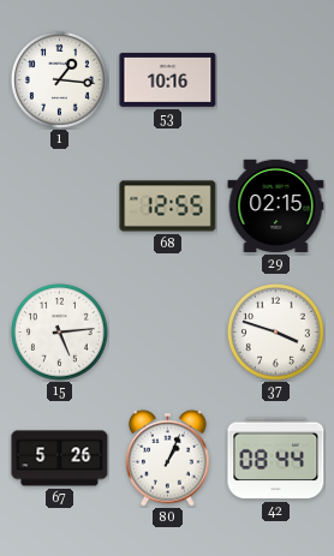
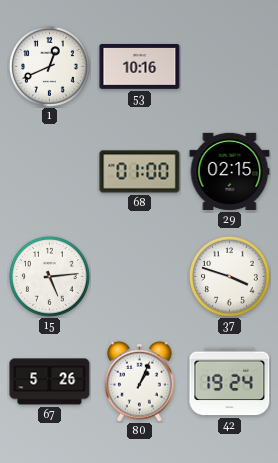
1: 1:16 -> 12:41 (50, 67)
68: 12:55 -> 01:00 (140, 172)
42: 08:44 -> 19:24 (230, 382)
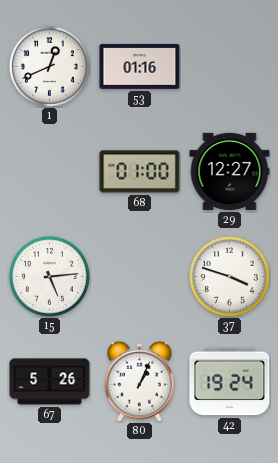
53: 10:16 -> 01:16 (140, 66)
29: 02:15 -> 12:27 (230, 171)
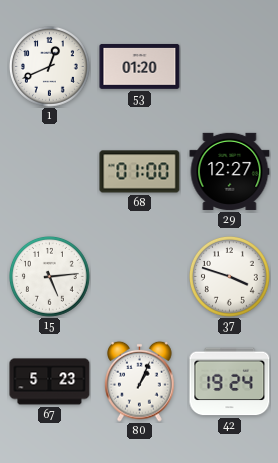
53: 01:16 -> 01:20 (140, 66)
67: 5:26 -> 5:23 (50, 382)
